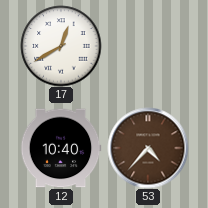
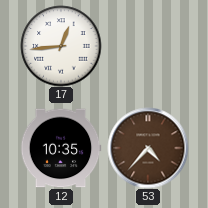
17: 12:40 -> 12:44 (61, 46)
12: 10:40 -> 10:35 (61, 148)
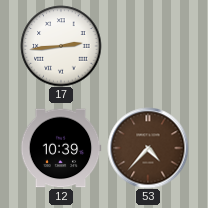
17: 12:44 -> 2:44 (61, 46)
12: 10:35 -> 10:39 (61, 148)
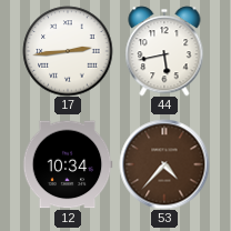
44: none -> 5:43 (164, 51)
12: 10:39 -> 10:34 (68, 164)
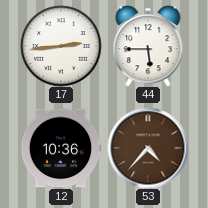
44: 5:43 -> 5:45 (148, 46)
12: 10:34 -> 10:36 (61, 148)
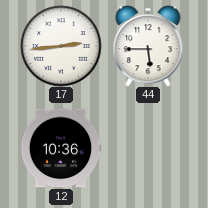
53: 4:37 -> none (148, 148)
